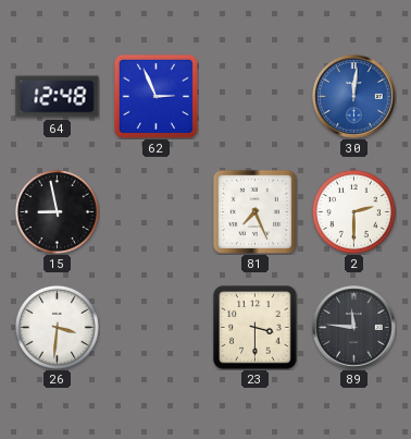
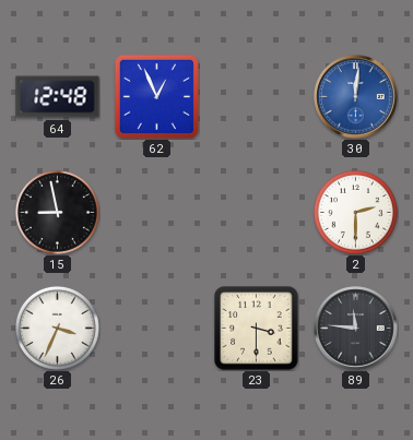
62: 2:56 -> 12:56 (156, 96)
81: 7:26 -> none (254, 211)
26: 3:31 -> 3:34 (57, 328)
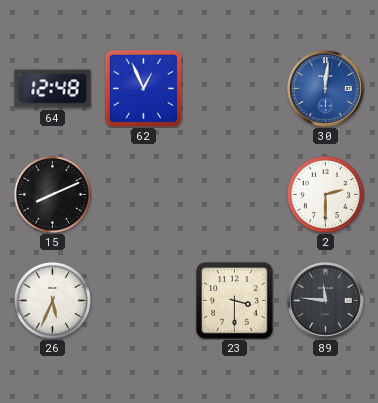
15: 8:58 -> 8:11 (52, 194)
26: 3:34 -> 5:34 (52, 300)
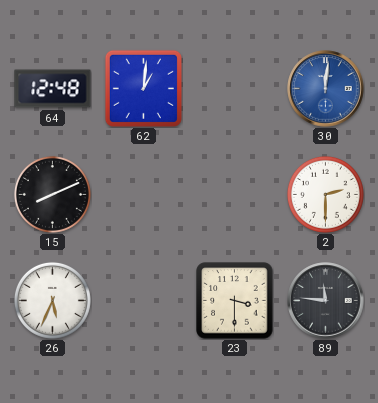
62: 12:56 -> 1:01 (143, 88)
